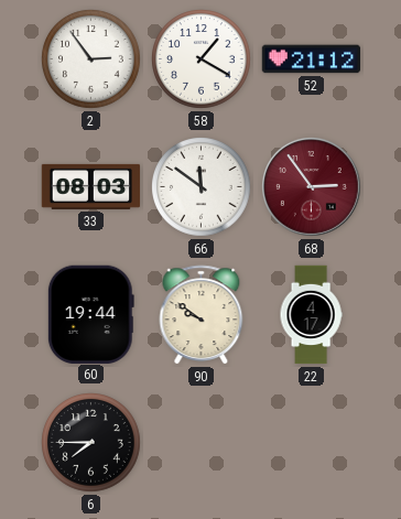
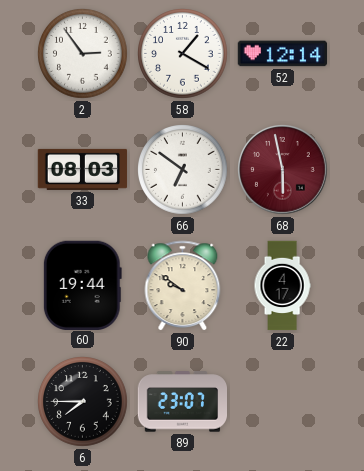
52: 21:12 -> 12:14 (283, 54)
66: 11:51 -> 6:51 (183, 170)
68: 2:54 -> 5:58 (283, 170)
89: none -> 23:07 (183, 402)
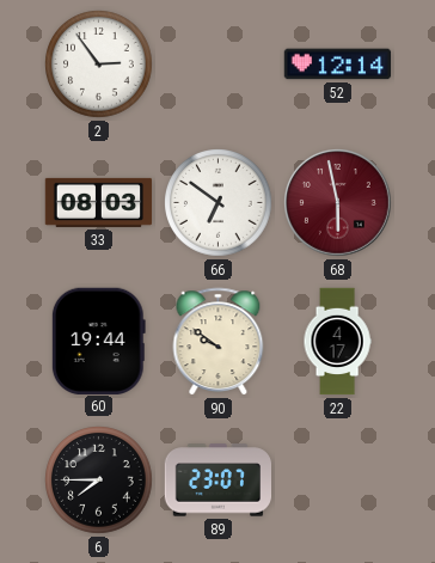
58: 1:20 -> none (183, 54)
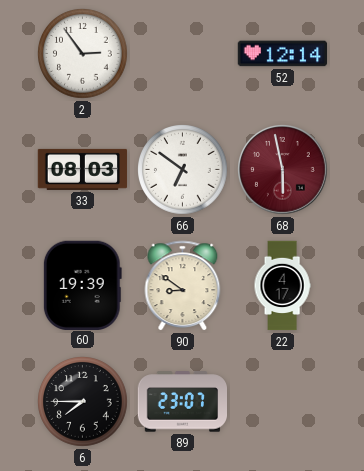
60: 19:44 -> 19:39 (82, 285)
90: 9:51 -> 8:51 (183, 286)
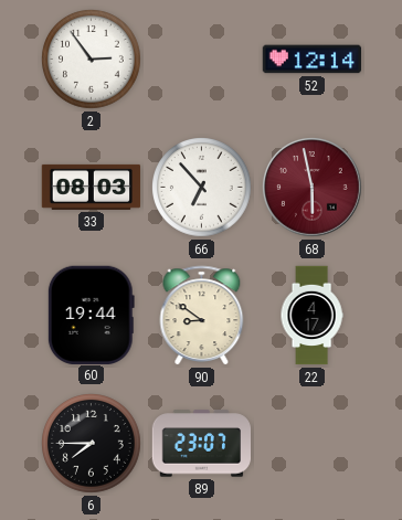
66: 6:51 -> 6:53 (202, 188)
60: 19:39 -> 19:44 (91, 315)
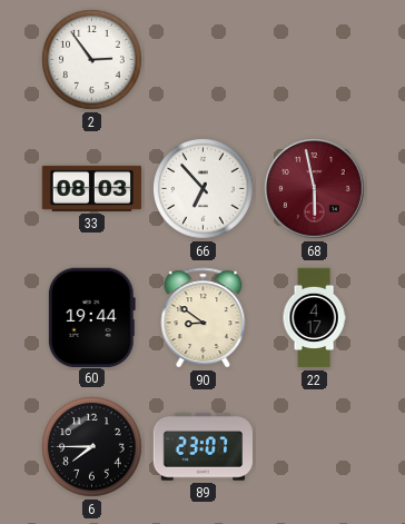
52: 12:14 -> none (313, 60)
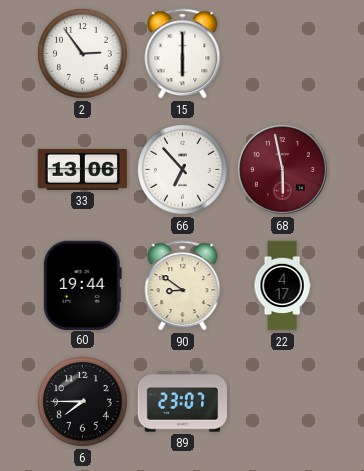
15: none -> 6:00 (183, 54)
33: 08:03 -> 13:06 (83, 169)
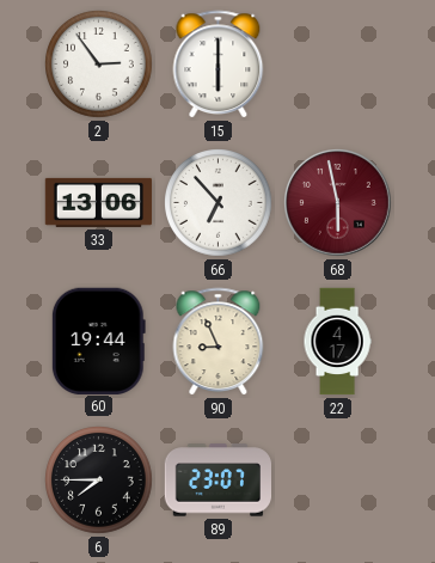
90: 8:51 -> 8:56 (219, 342)
